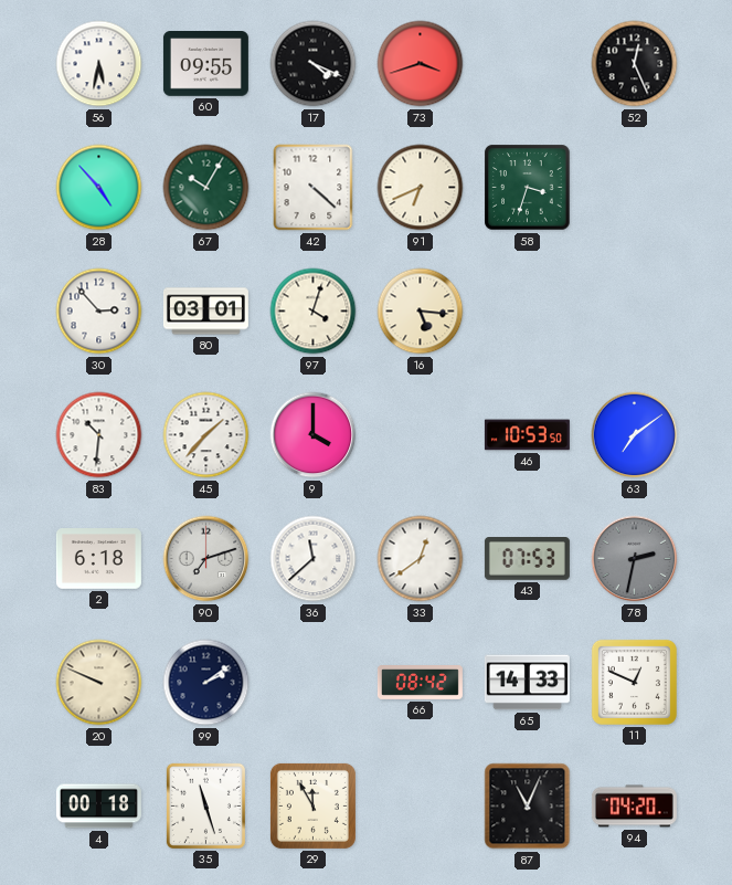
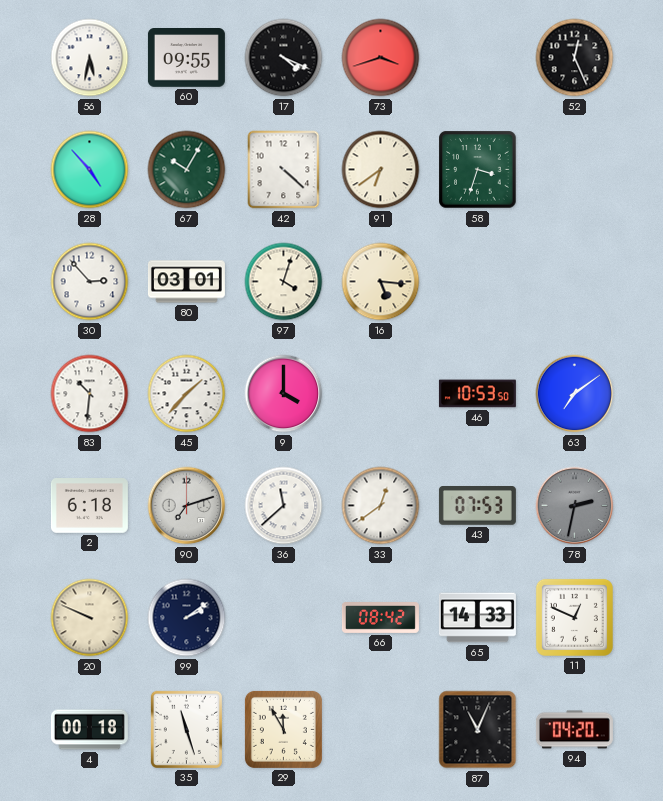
91: 6:41 -> 6:39 (381, 170)
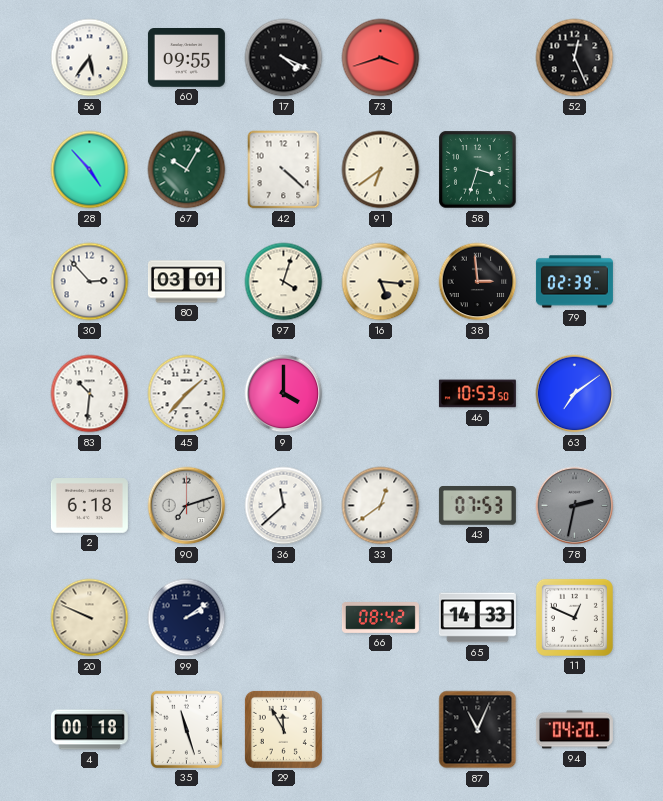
56: 5:32 -> 5:36 (90, 58)
38: none -> 2:59 (478, 282)
79: none -> 02:39 (574, 282)
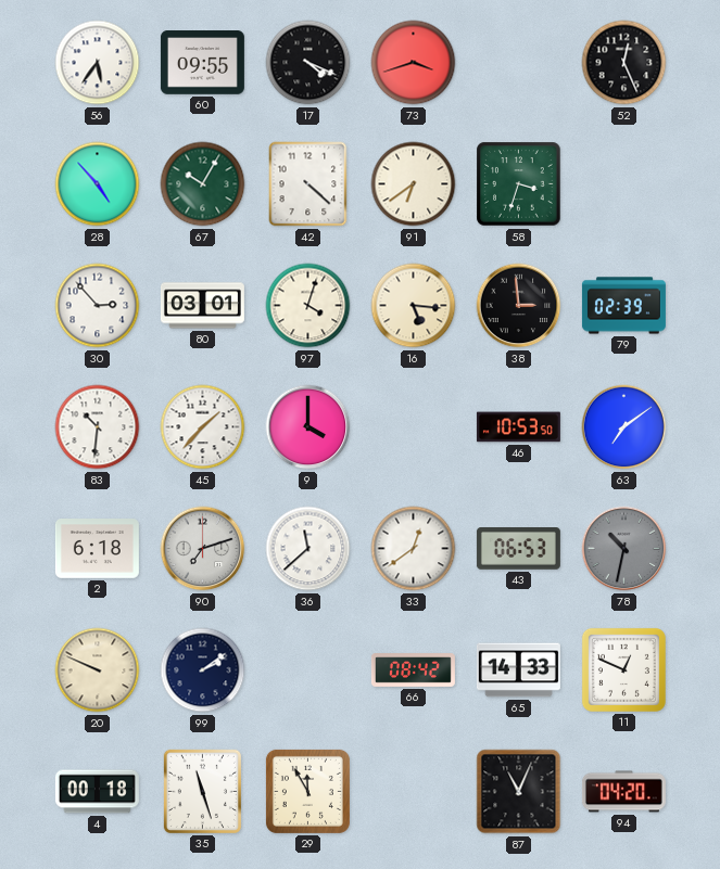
43: 07:53 -> 06:53 (518, 549)
78: 2:32 -> 10:32 (624, 549)
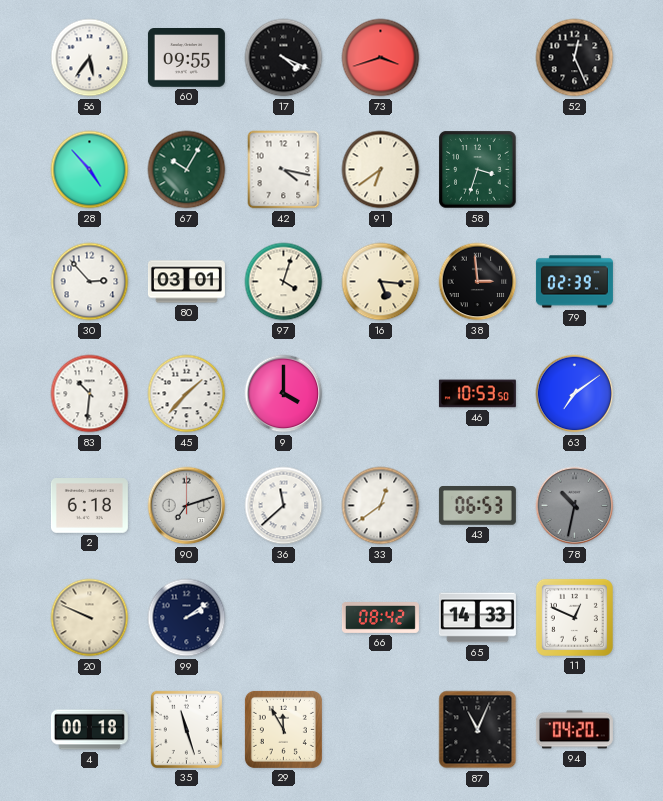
42: 4:22 -> 4:17 (284, 170)
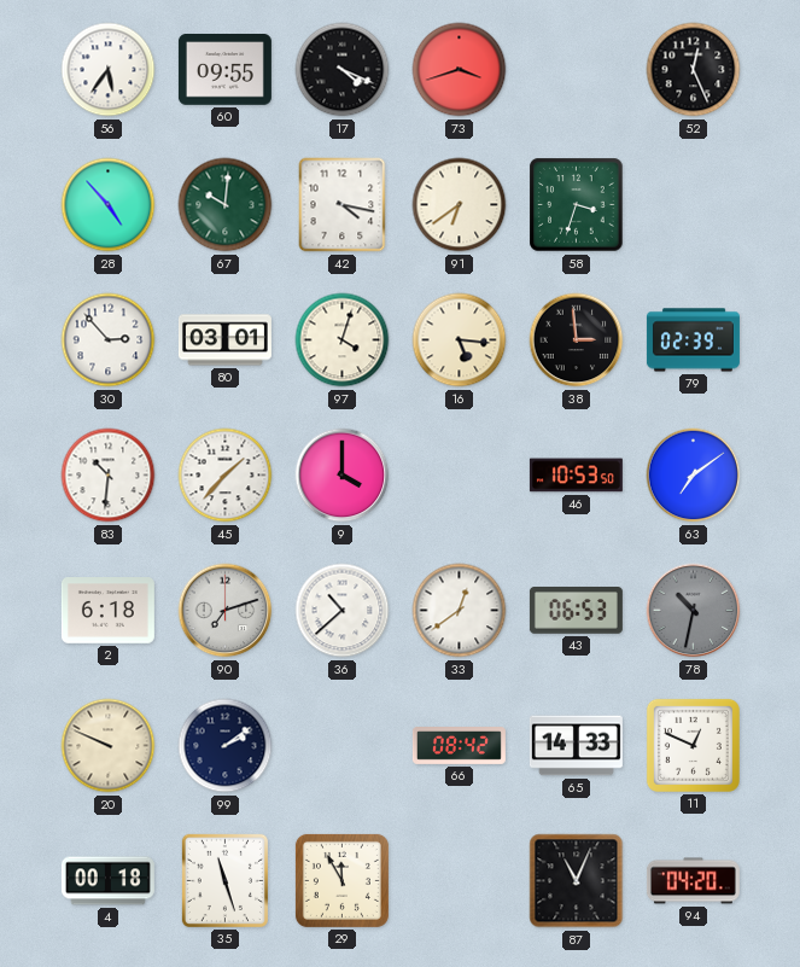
67: 10:05 -> 10:01 (226, 205)
36: 11:38 -> 10:38 (343, 611)
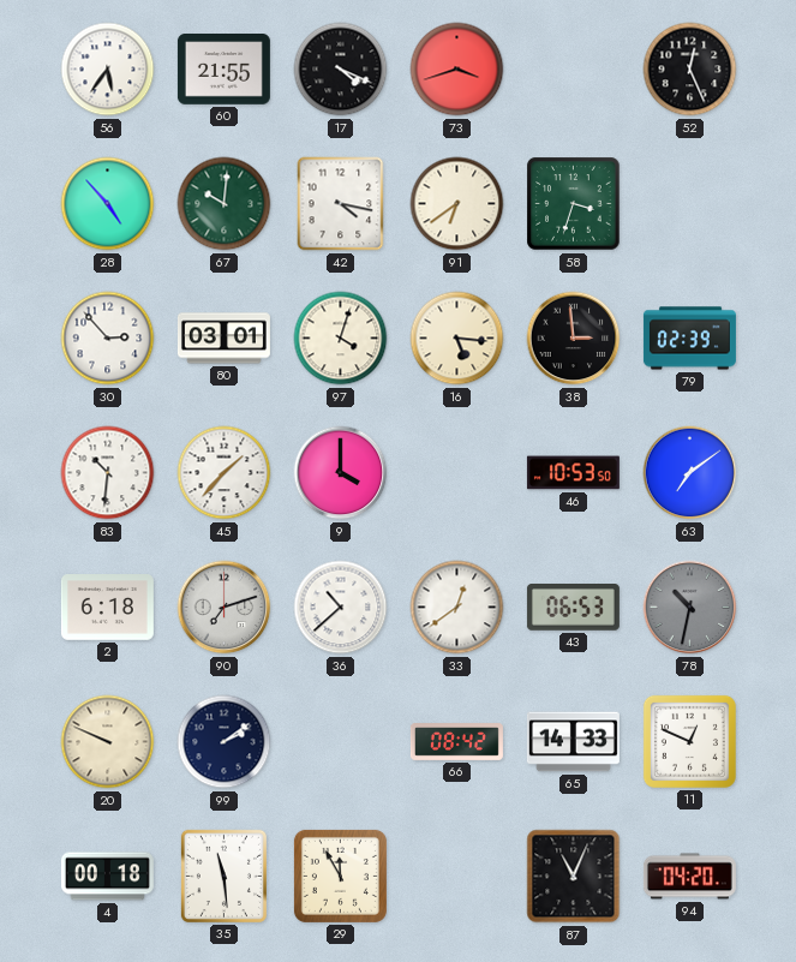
60: 09:55 -> 21:55 (223, 70)
35: 11:27 -> 11:29 (223, 876)
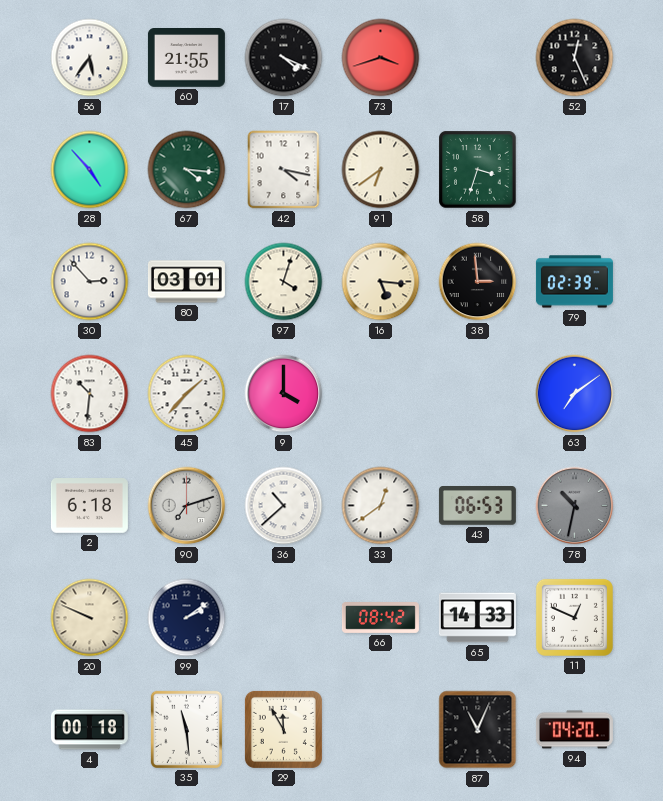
67: 10:01 -> 4:16 (187, 170)
46: 10:53 -> none (573, 473)
